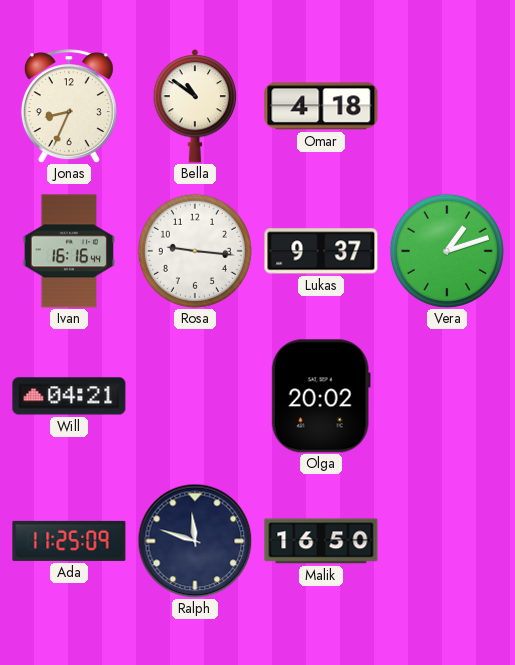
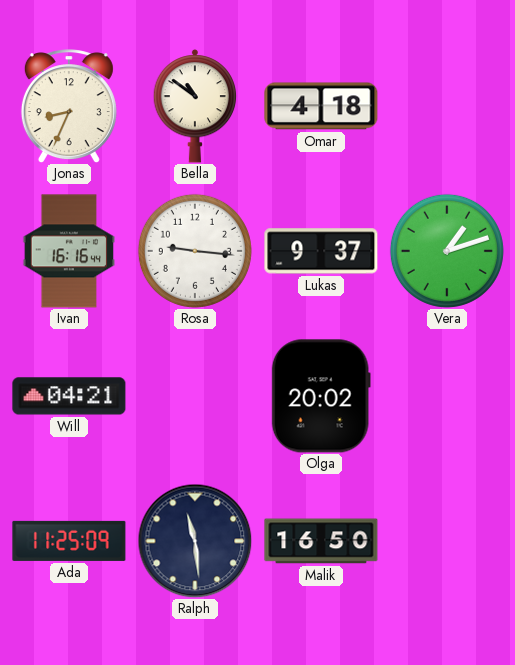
Ralph: 11:48 -> 11:29 (195, 541)
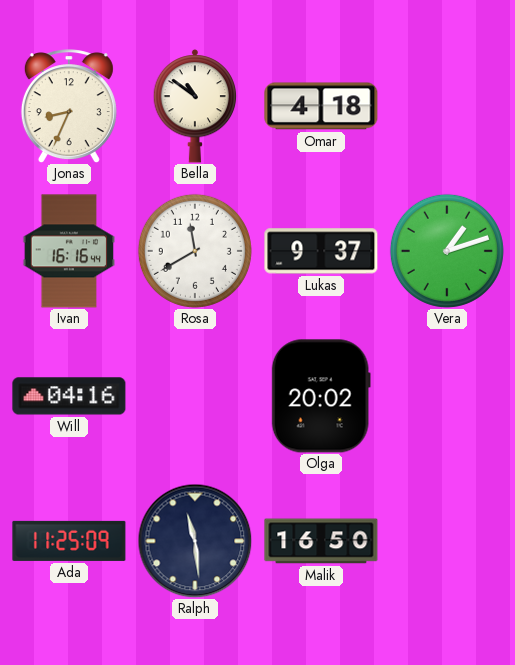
Rosa: 9:16 -> 11:40 (195, 251)
Will: 04:21 -> 04:16 (69, 396)
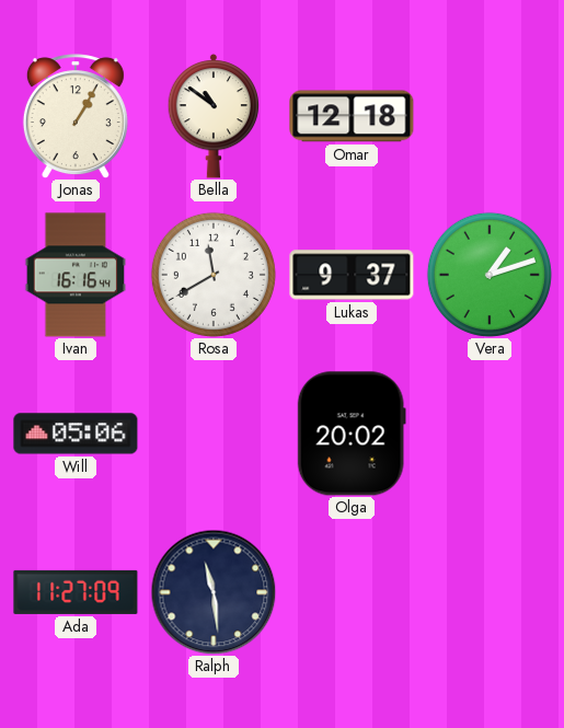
Jonas: 8:34 -> 1:05 (76, 116)
Omar: 4:18 -> 12:18 (352, 116)
Will: 04:16 -> 05:06 (76, 434)
Ada: 11:25 -> 11:27 (76, 592)
Malik: 16:50 -> none (321, 541)
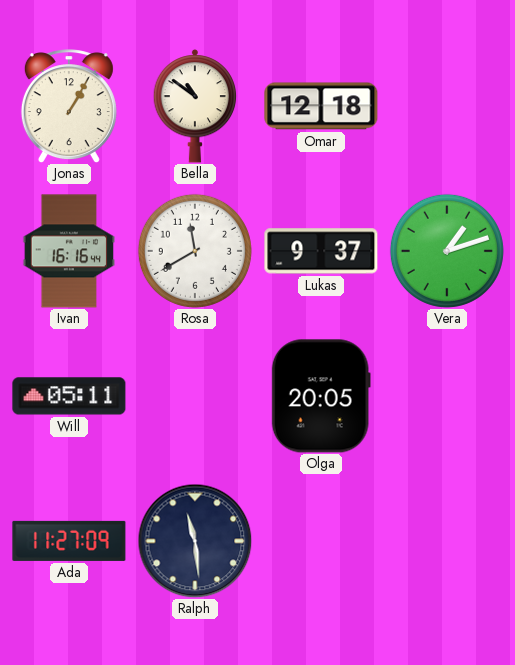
Will: 05:06 -> 05:11 (69, 396)
Olga: 20:02 -> 20:05 (321, 396)
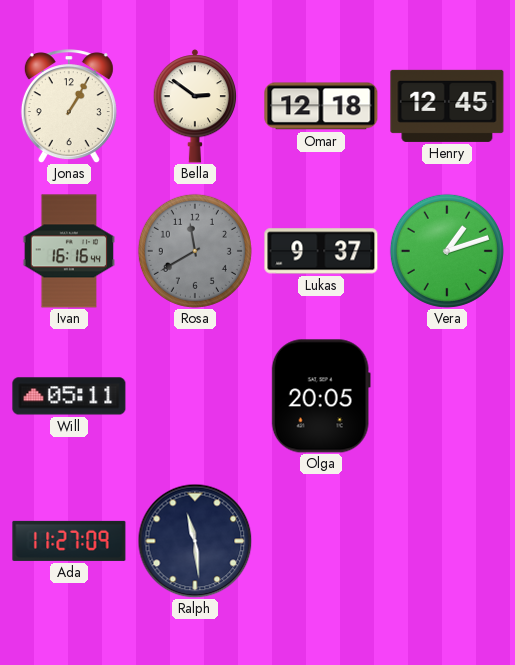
Bella: 10:51 -> 2:51 (195, 106)
Henry: none -> 12:45 (447, 106)
Rosa dial: white -> grey (195, 251)
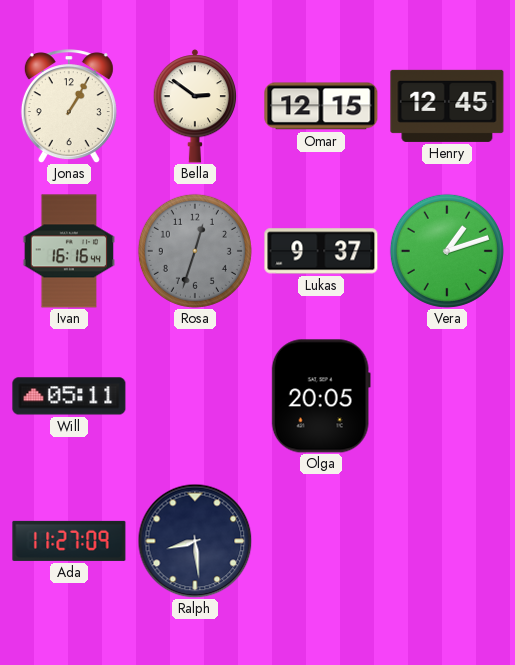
Omar: 12:18 -> 12:15 (321, 106)
Rosa: 11:40 -> 12:33 (195, 251)
Ralph: 11:29 -> 8:29 (195, 541)
